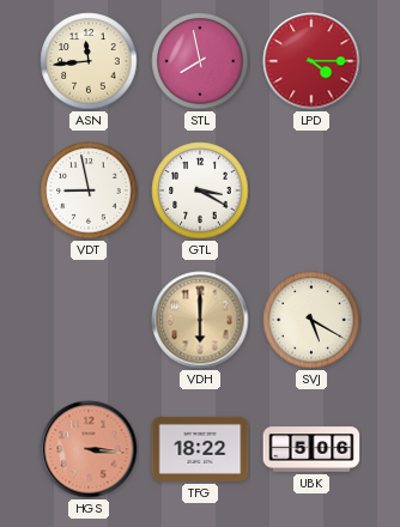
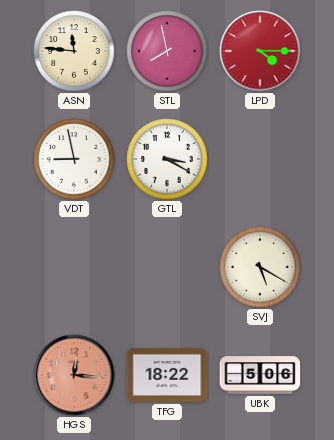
ASN: 11:44 -> 11:46 (74, 51)
VDH: 6:00 -> none (200, 320)
HGS: 3:16 -> 12:16 (74, 375)
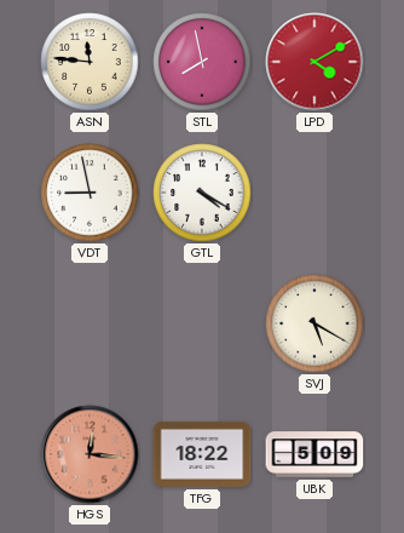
LPD: 4:15 -> 4:10 (314, 62)
GTL: 3:20 -> 4:20 (202, 193)
UBK: 5:06 -> 5:09 (314, 454)
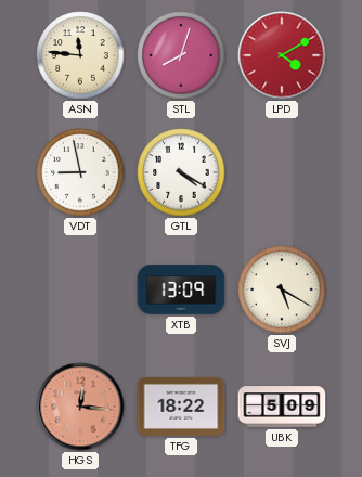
STL: 7:58 -> 8:03 (181, 55)
XTB: none -> 13:09 (181, 289)
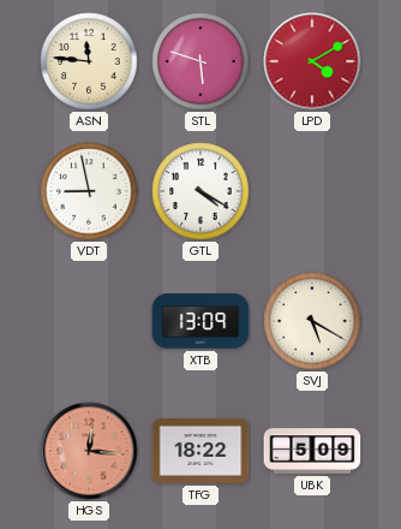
STL: 8:03 -> 5:48 (200, 61)
